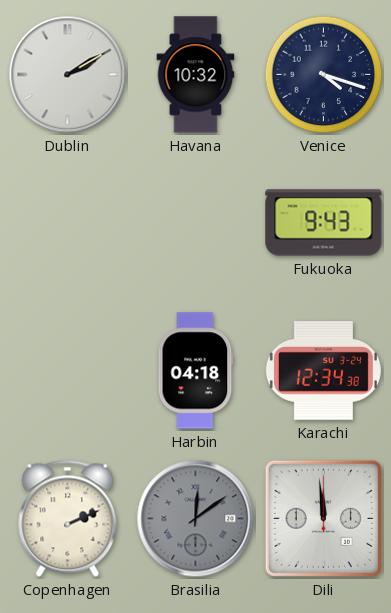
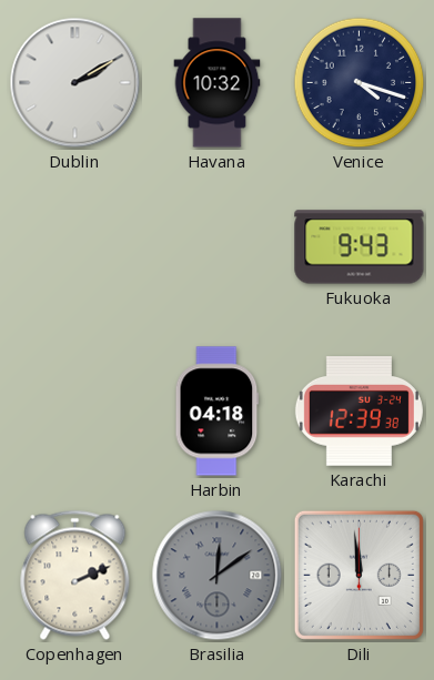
Karachi: 12:34 -> 12:39 (359, 412)
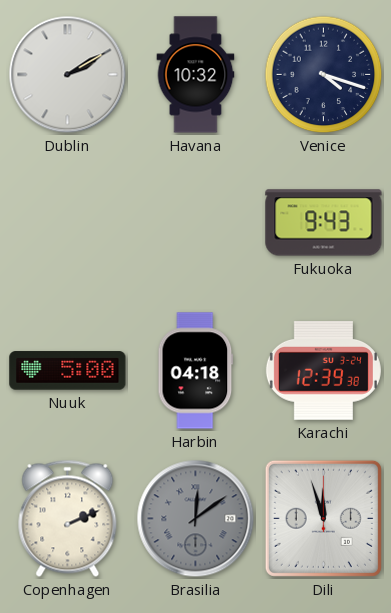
Nuuk: none -> 5:00 (68, 371)
Dili: 11:59 -> 11:57 (323, 518)
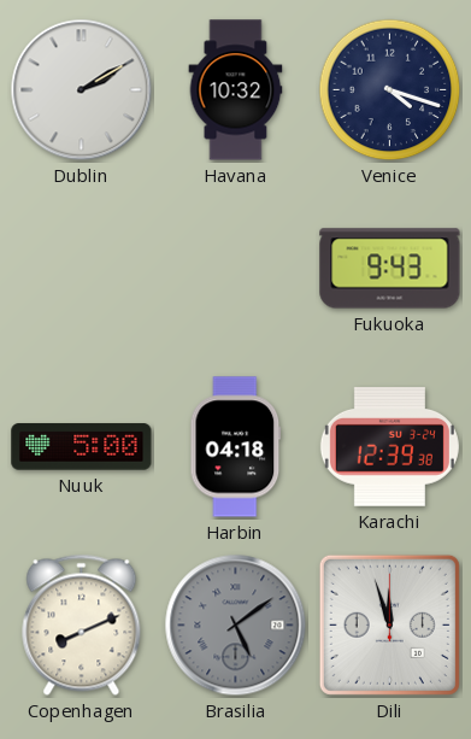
Copenhagen: 2:11 -> 8:11 (82, 624)
Brasilia: 12:09 -> 5:09 (236, 626)
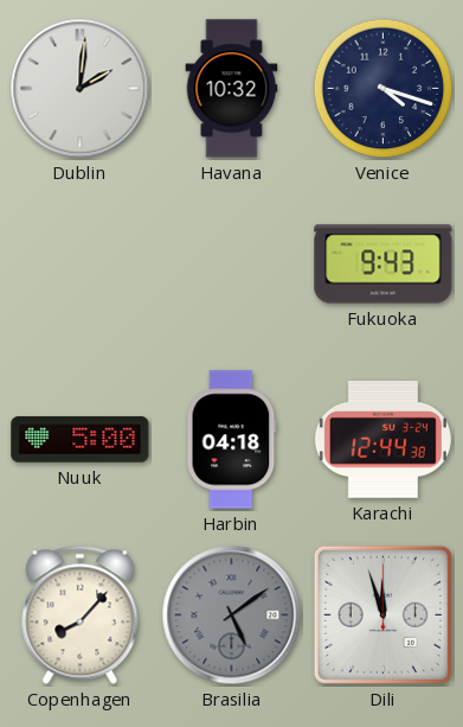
Dublin: 2:10 -> 2:01 (81, 89)
Karachi: 12:39 -> 12:44 (382, 440)
Copenhagen: 8:11 -> 8:07 (81, 614)
